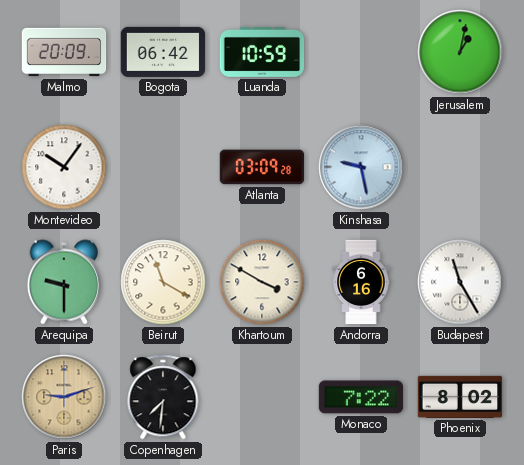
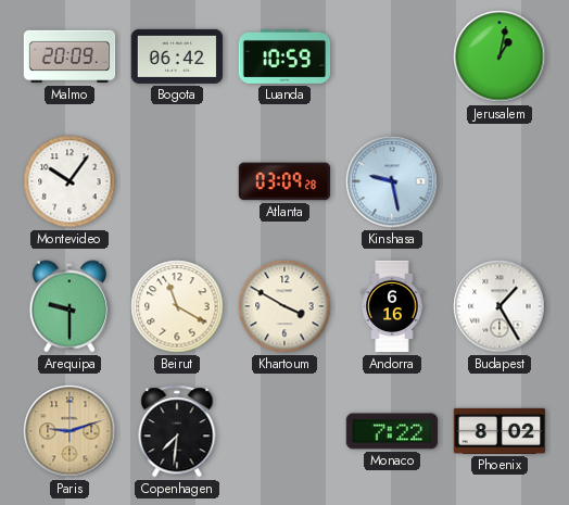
Budapest: 11:25 -> 1:25 (500, 306)
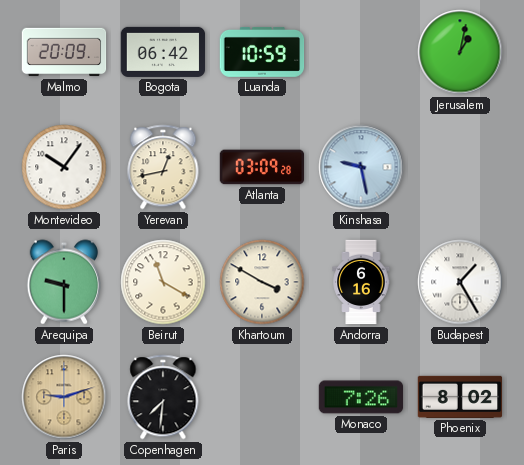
Yerevan: none -> 12:43 (163, 167)
Monaco: 7:22 -> 7:26 (361, 397)
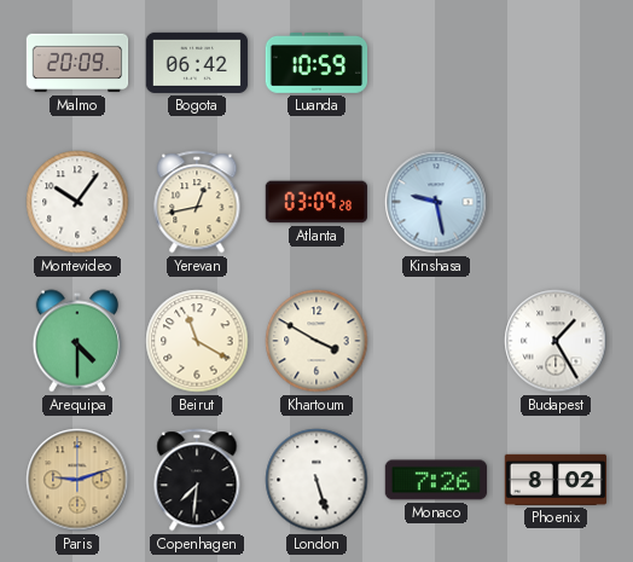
Jerusalem: 1:02 -> none (460, 52)
Arequipa: 9:30 -> 4:30 (76, 341)
Andorra: 6:16 -> none (361, 282)
London: none -> 5:27 (316, 480)
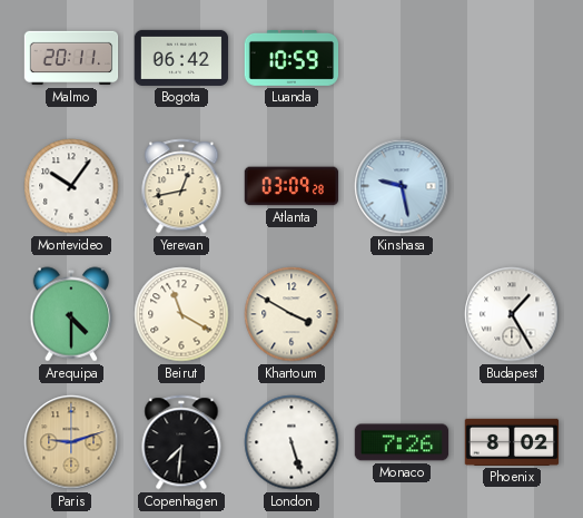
Malmo: 20:09 -> 20:11 (71, 58)
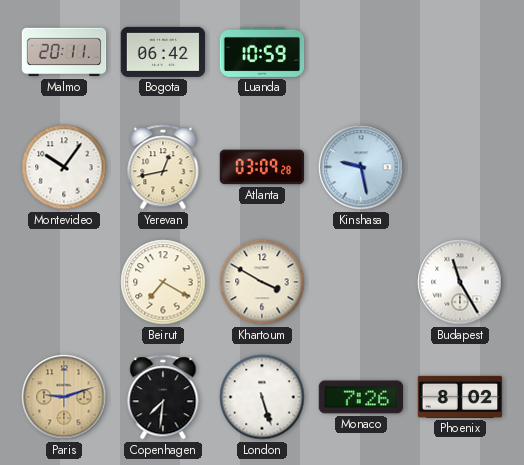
Arequipa: 4:30 -> none (70, 314)
Beirut: 11:20 -> 7:20 (163, 282)
Budapest: 1:25 -> 11:25 (460, 282)
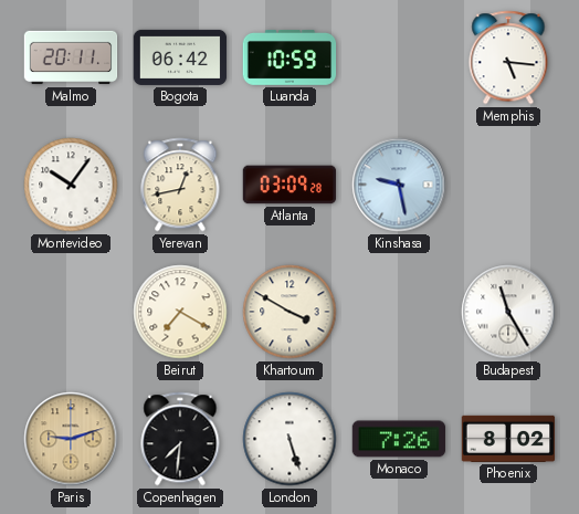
Memphis: none -> 5:16 (508, 57)
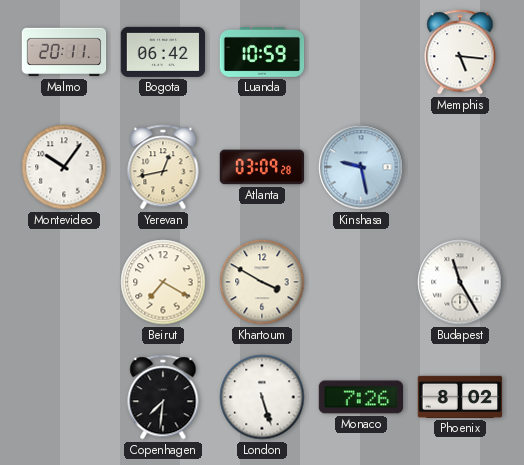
Paris: 9:12 -> none (71, 439)
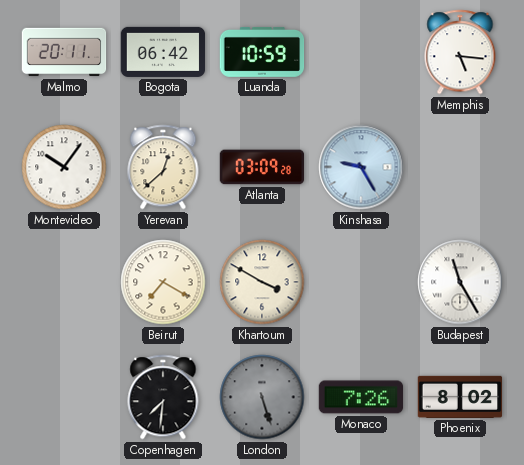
Yerevan: 12:43 -> 12:38 (163, 167)
Kinshasa: 9:28 -> 9:25 (361, 167)
London dial: white -> grey (262, 397)
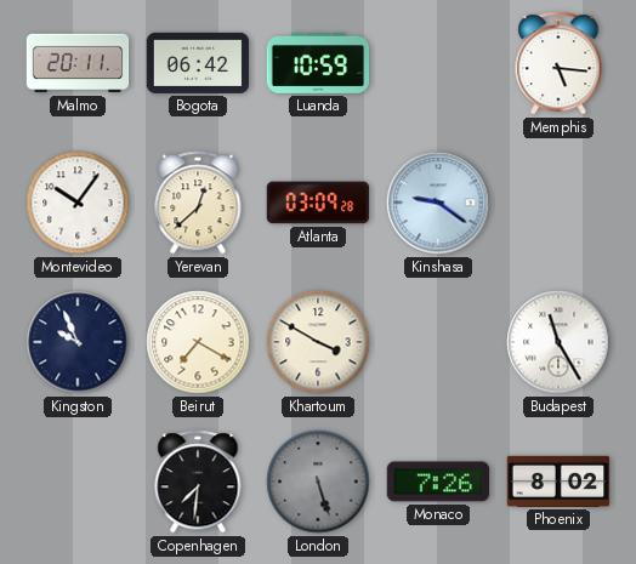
Kinshasa: 9:25 -> 9:21 (438, 203)
Kingston: none -> 9:56 (78, 342)
